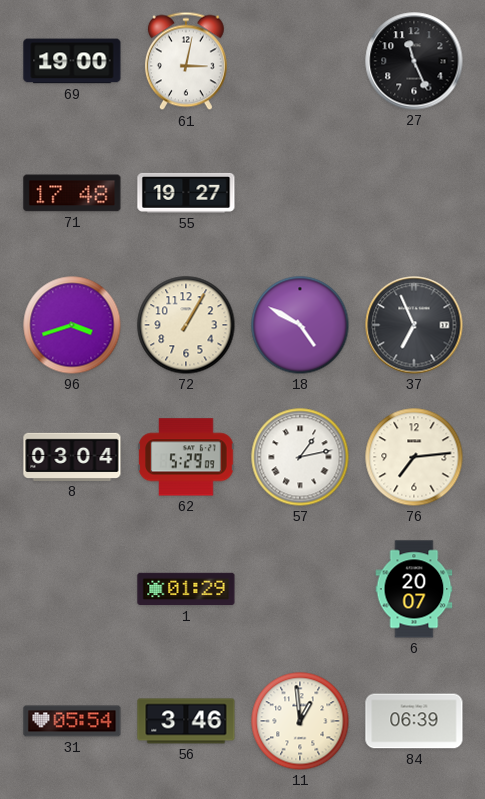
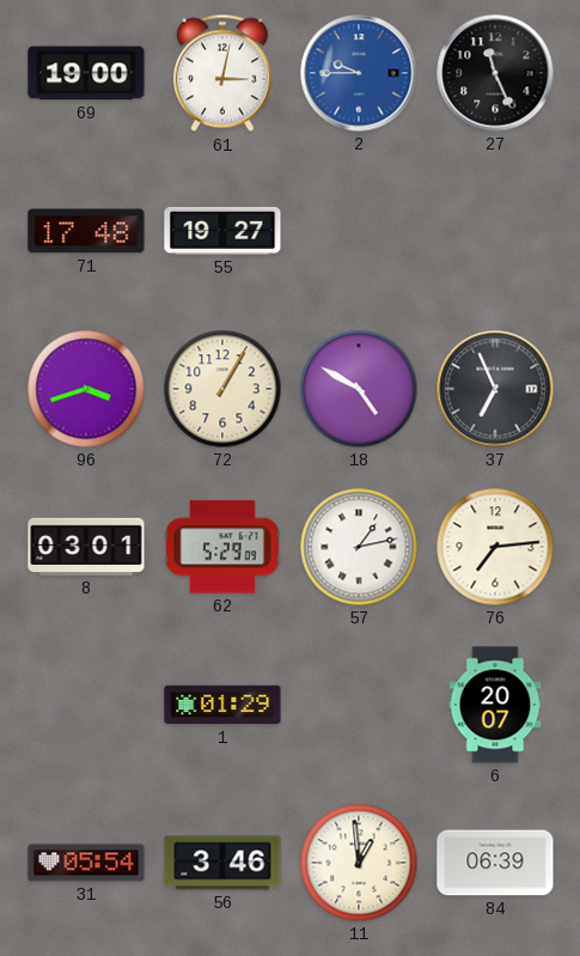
2: none -> 9:45 (359, 73)
8: 03:04 -> 03:01 (86, 547)
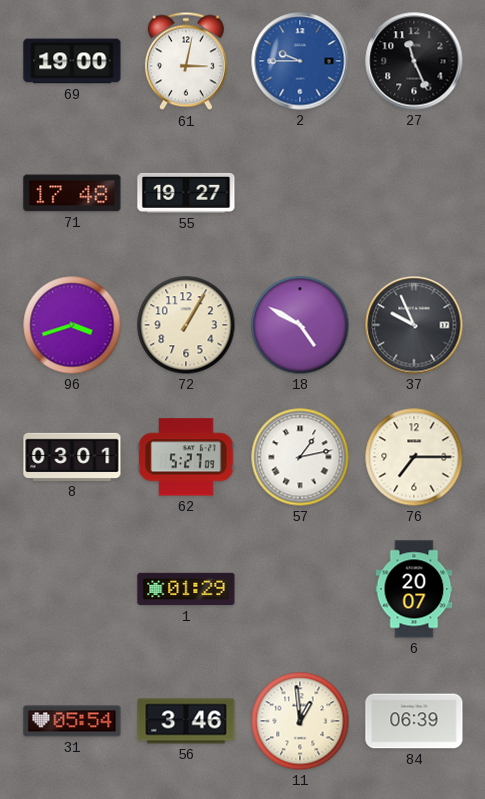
37: 6:56 -> 9:56 (414, 325)
62: 5:29 -> 5:27 (186, 457)
76: 7:14 -> 7:15 (414, 457)
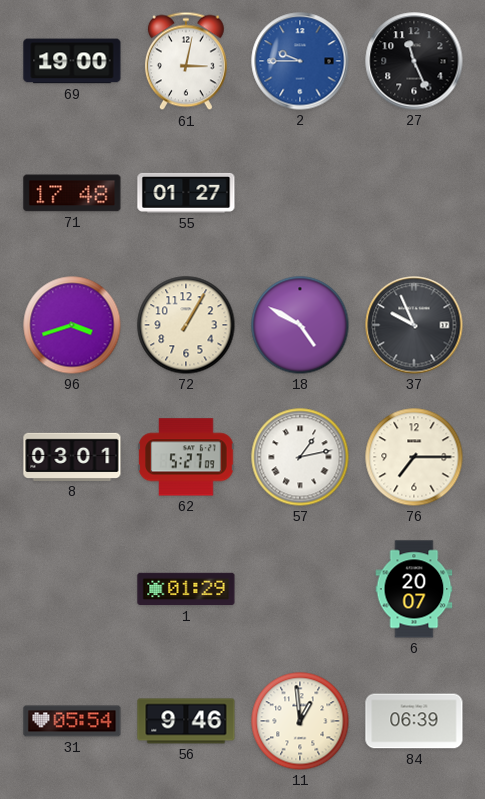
55: 19:27 -> 01:27 (186, 193)
56: 3:46 -> 9:46 (186, 721)
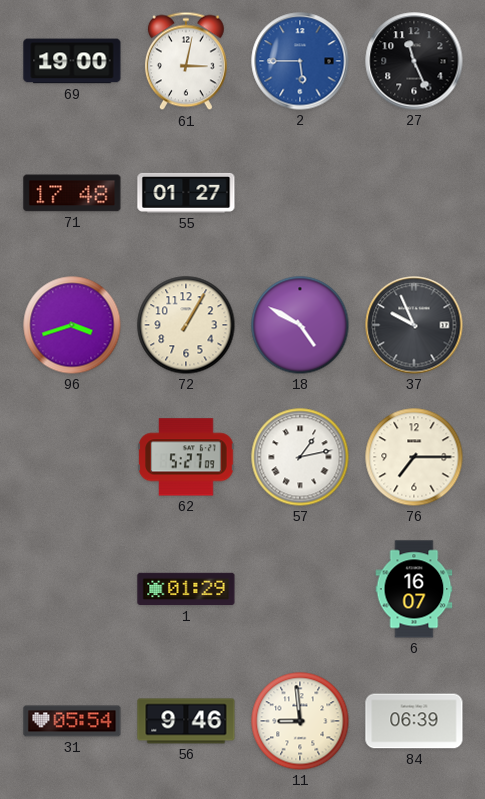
2: 9:45 -> 5:45 (300, 61)
8: 03:01 -> none (72, 457)
6: 20:07 -> 16:07 (414, 589)
11: 12:59 -> 8:59 (300, 721)
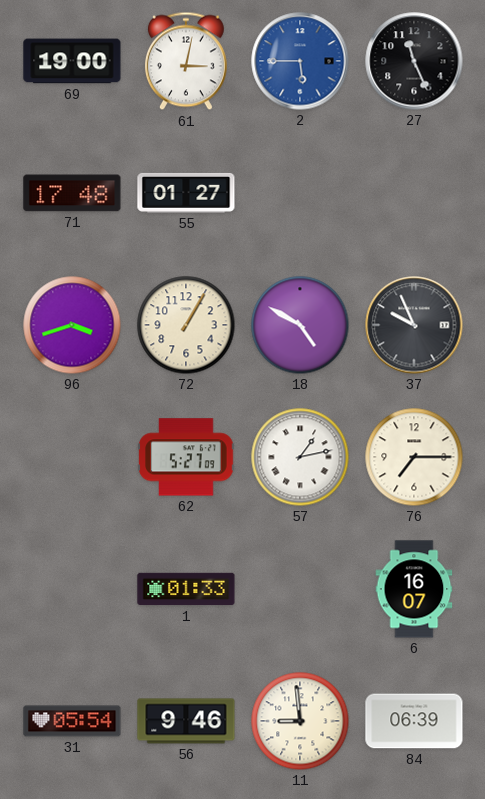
1: 01:29 -> 01:33 (186, 589)
